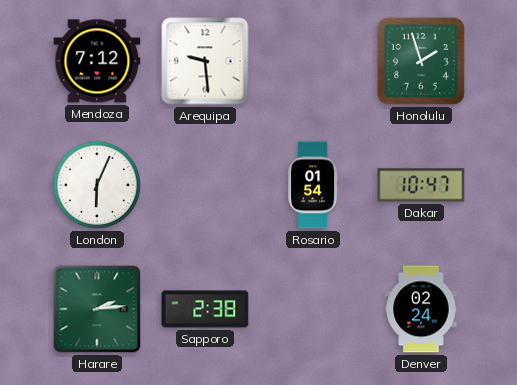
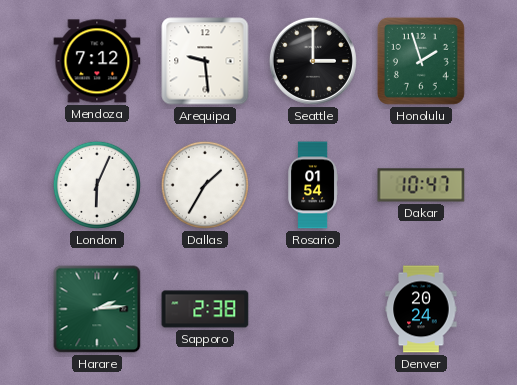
Seattle: none -> 3:00 (313, 61)
Dallas: none -> 1:35 (205, 185)
Denver: 02:24 -> 20:24 (421, 309)
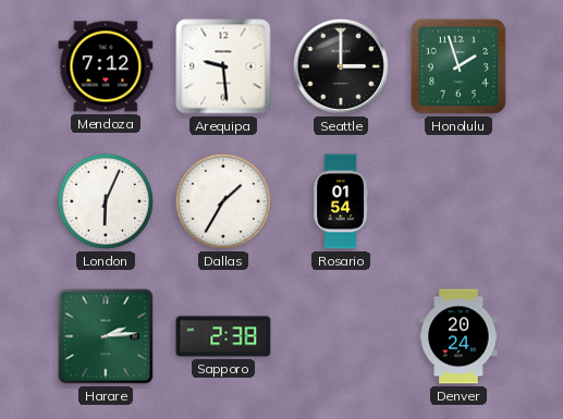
Dakar: 10:47 -> none (421, 185)
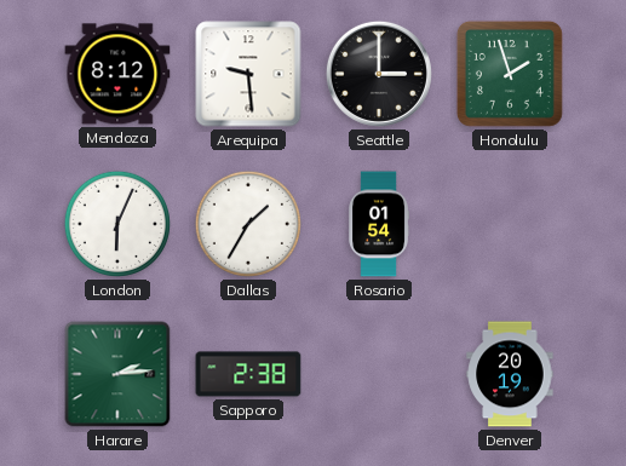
Mendoza: 7:12 -> 8:12 (117, 74)
Denver: 20:24 -> 20:19 (510, 374)
